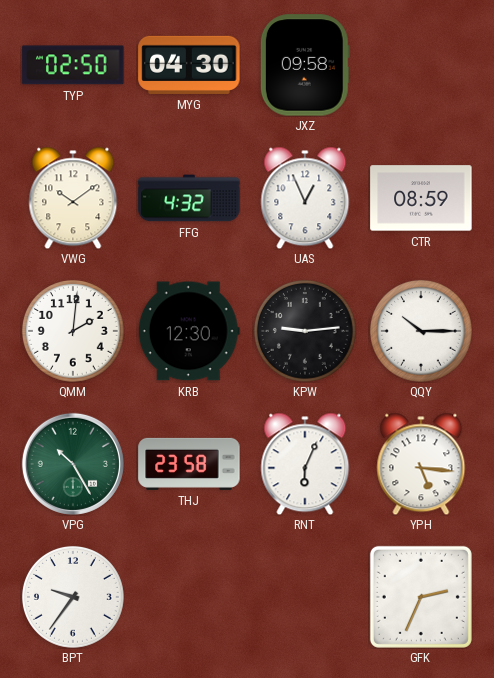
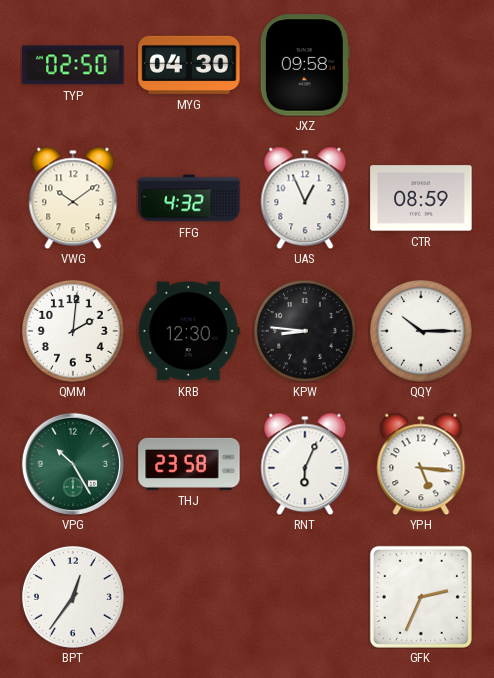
KPW: 9:14 -> 8:46 (305, 331)
BPT: 9:36 -> 12:36 (73, 597)
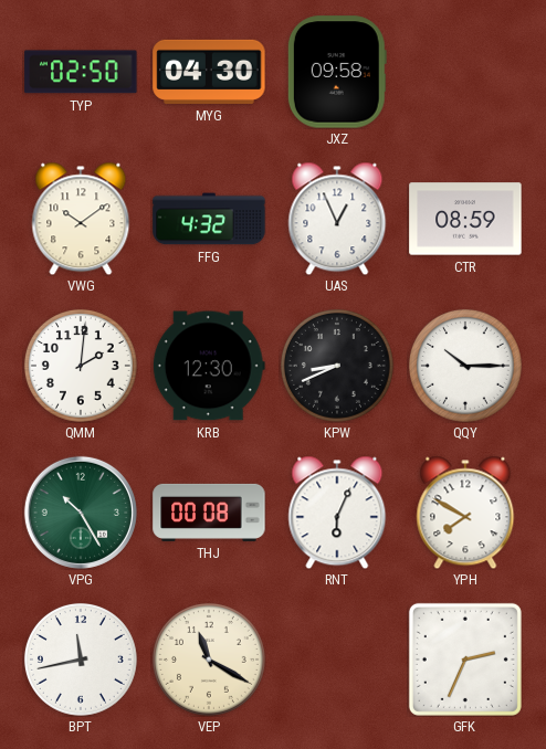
KPW: 8:46 -> 8:41 (337, 366)
THJ: 23:58 -> 00:08 (209, 513)
YPH: 5:16 -> 7:50 (465, 513)
BPT: 12:36 -> 11:43 (81, 660)
VEP: none -> 11:20 (209, 660)
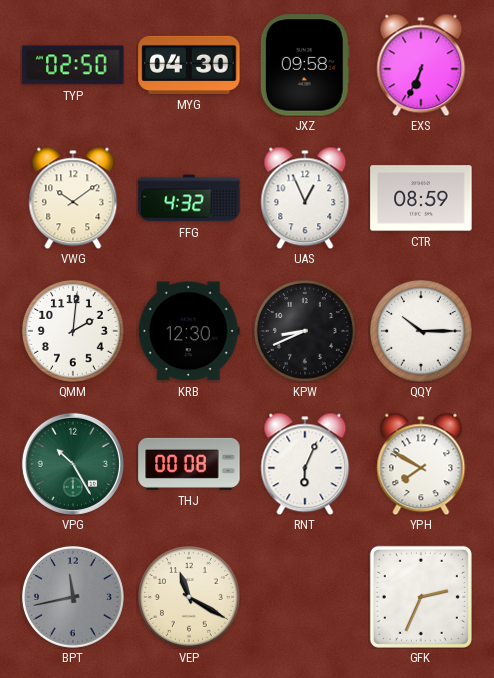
EXS: none -> 6:34 (421, 65)
BPT dial: white -> grey (73, 597)
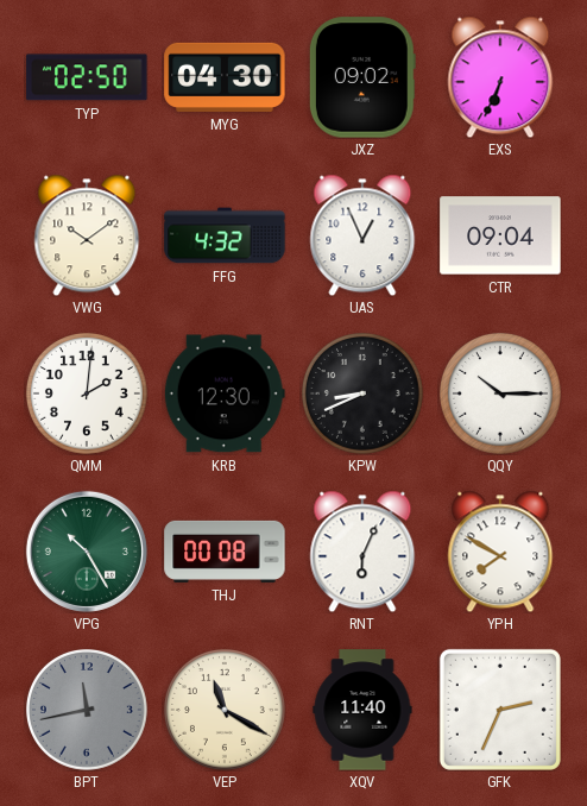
JXZ: 09:58 -> 09:02 (362, 77)
CTR: 08:59 -> 09:04 (500, 235)
XQV: none -> 11:40 (362, 710)
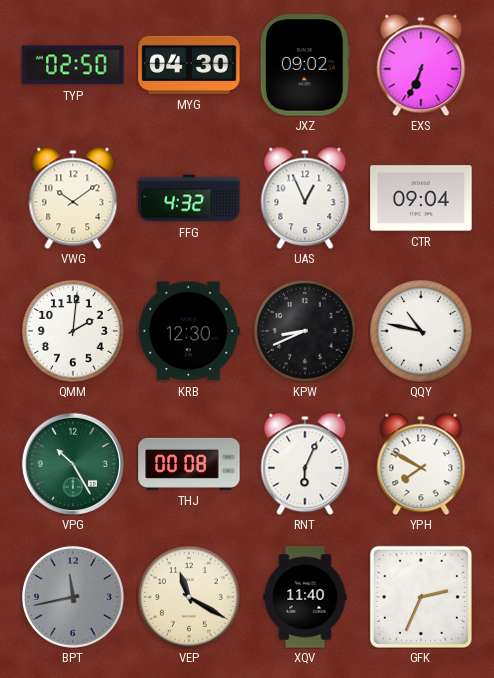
QQY: 10:15 -> 10:47 (421, 331)
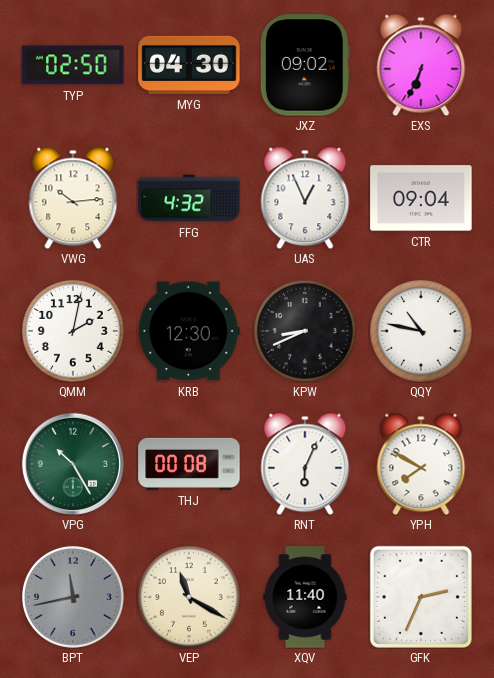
VWG: 10:09 -> 10:14 (73, 198)
QMM: 2:01 -> 2:02 (73, 331)
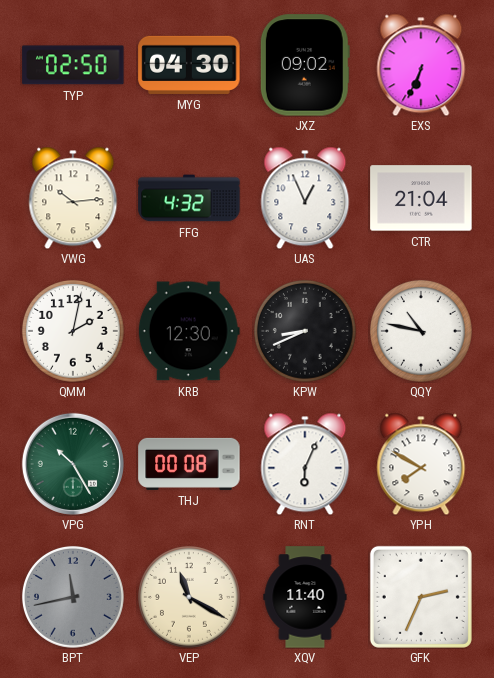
CTR: 09:04 -> 21:04 (421, 198)
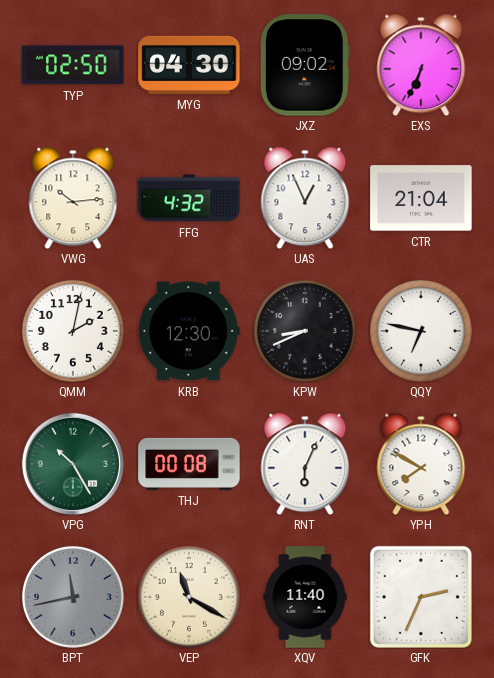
QQY: 10:47 -> 6:47 (421, 331)
